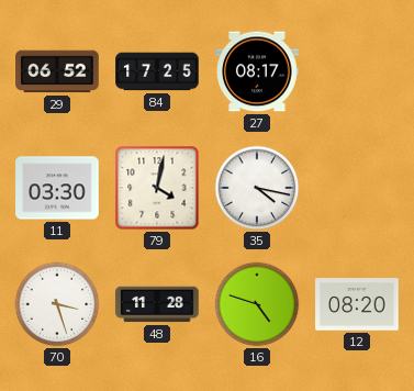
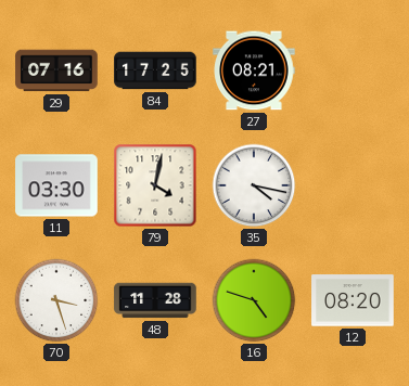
29: 06:52 -> 07:16 (56, 70)
27: 08:17 -> 08:21 (254, 70)
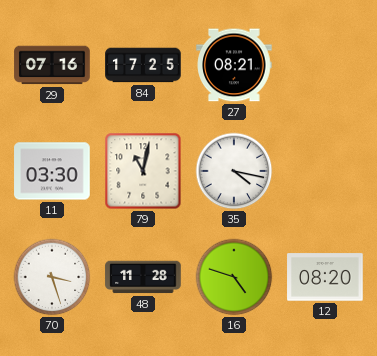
79: 4:02 -> 11:02 (143, 171)
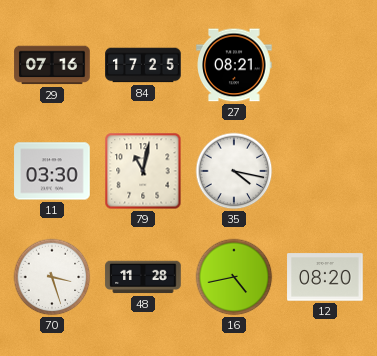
16: 4:48 -> 4:43 (234, 277)
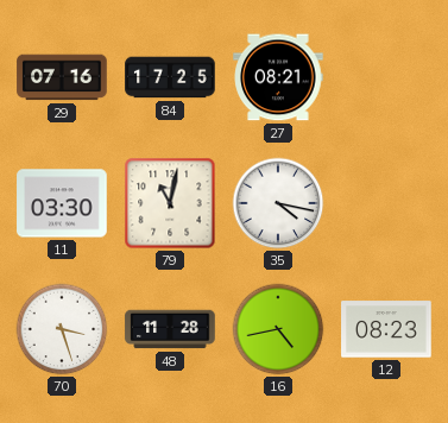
12: 08:20 -> 08:23 (386, 329)
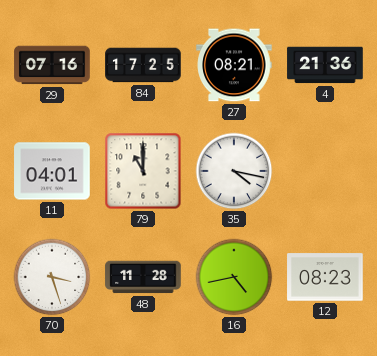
4: none -> 21:36 (325, 65)
11: 03:30 -> 04:01 (52, 171)
79: 11:02 -> 11:00 (143, 171)
